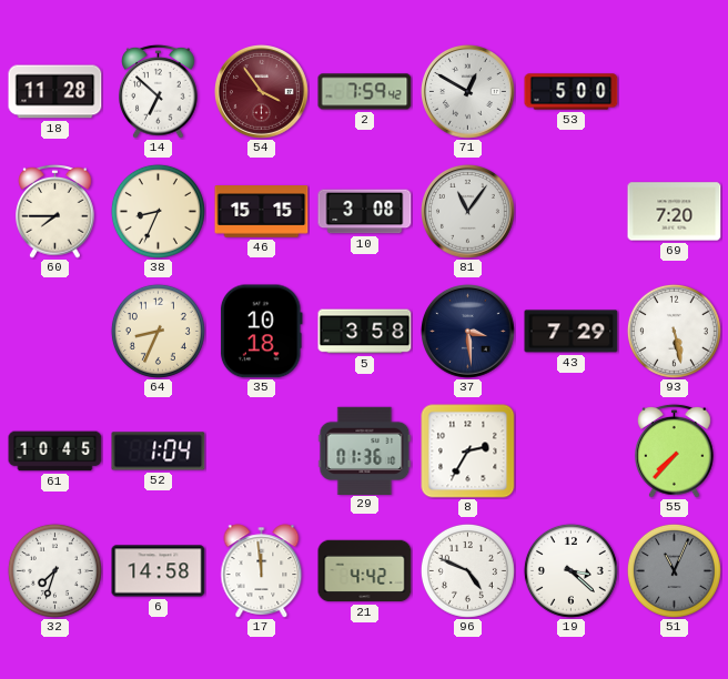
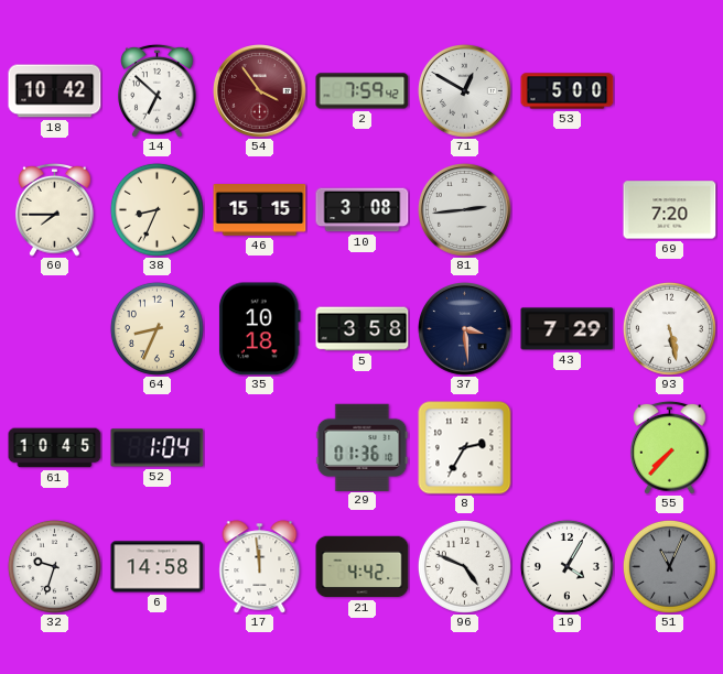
18: 11:28 -> 10:42 (55, 91)
81: 11:06 -> 2:44 (465, 210)
32: 7:33 -> 9:33 (54, 566)
19: 3:22 -> 4:05 (566, 566)
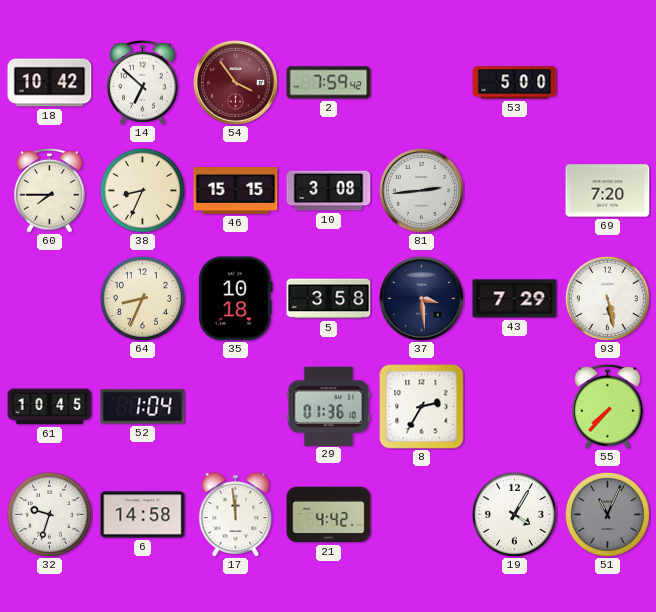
71: 12:50 -> none (465, 91)
96: 4:49 -> none (464, 566)
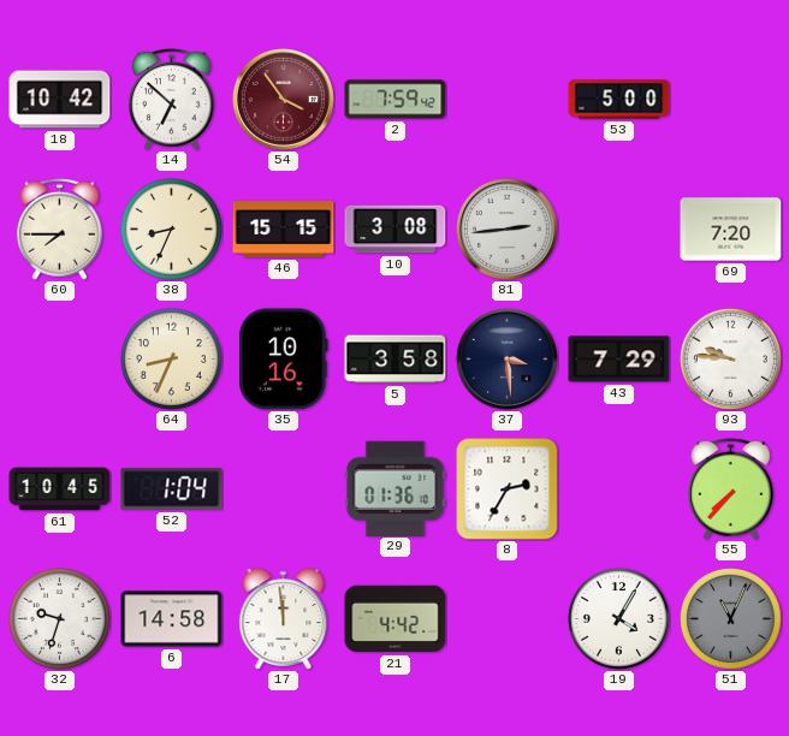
35: 10:18 -> 10:16 (283, 360)
93: 5:28 -> 9:46 (730, 358)
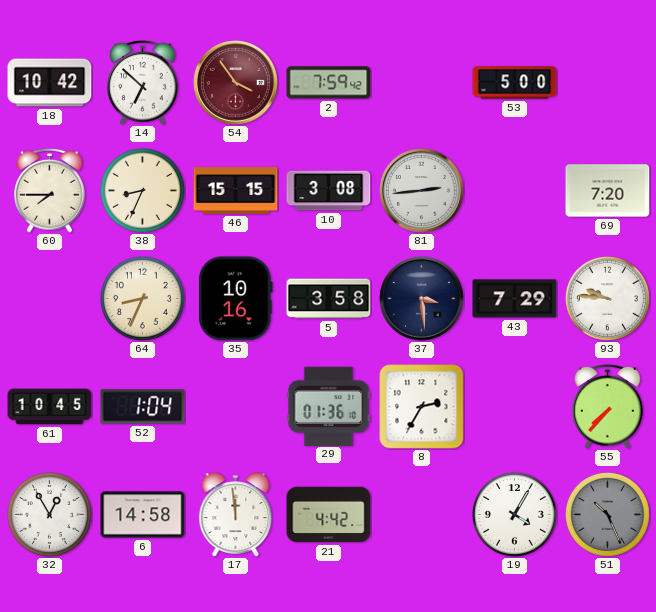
32: 9:33 -> 12:55 (49, 514)
51: 11:04 -> 10:26 (607, 514)
